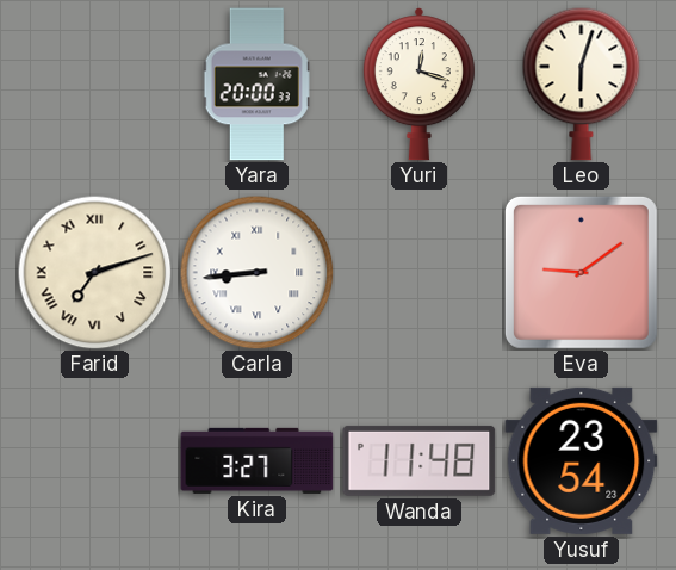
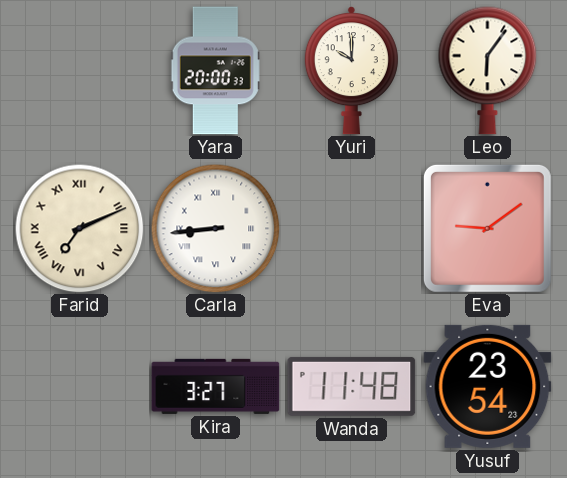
Yuri: 12:18 -> 10:00 (351, 71)
Leo: 6:03 -> 6:06 (488, 70)
Farid: 7:12 -> 7:11 (79, 228)
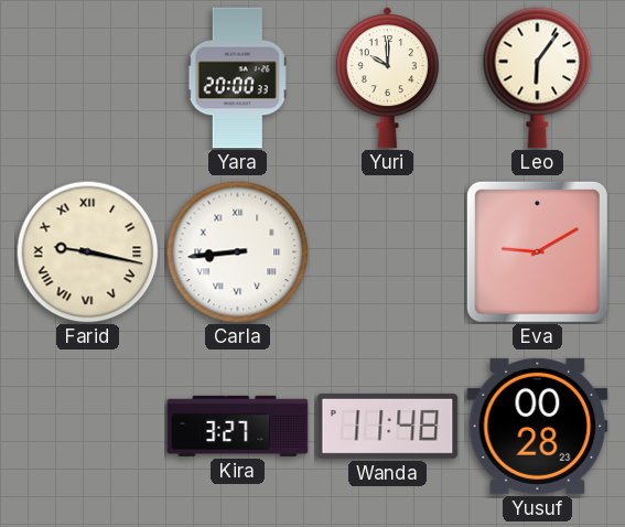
Farid: 7:11 -> 9:17 (87, 251)
Eva: 9:09 -> 9:10 (537, 251)
Yusuf: 23:54 -> 00:28 (538, 426)
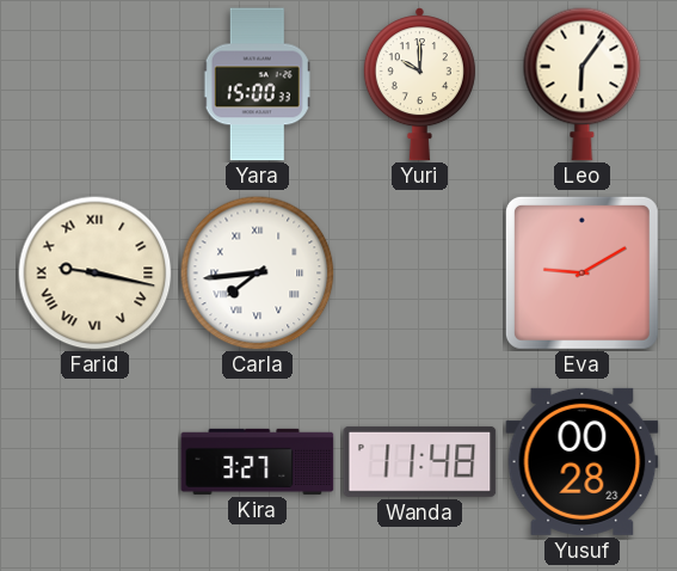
Yara: 20:00 -> 15:00 (258, 85)
Carla: 8:44 -> 7:44 (257, 272)
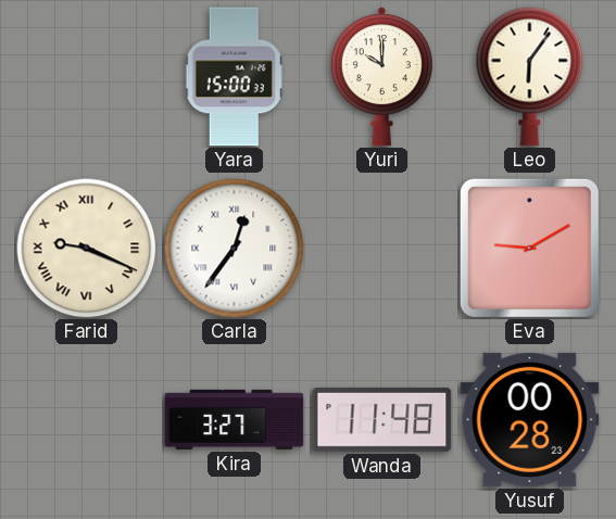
Farid: 9:17 -> 9:19 (86, 248)
Carla: 7:44 -> 12:36 (234, 248)
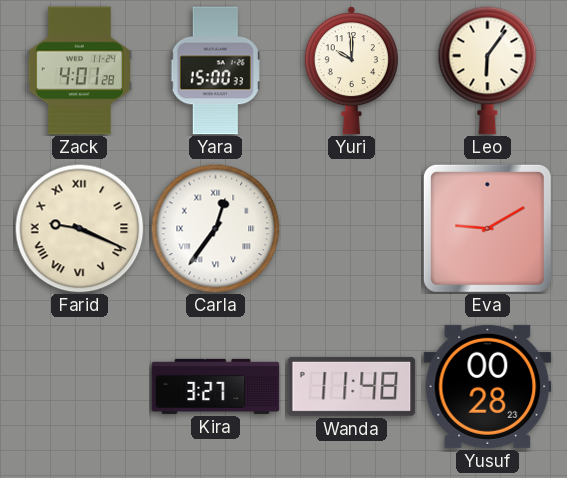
Zack: none -> 4:01 (80, 71)
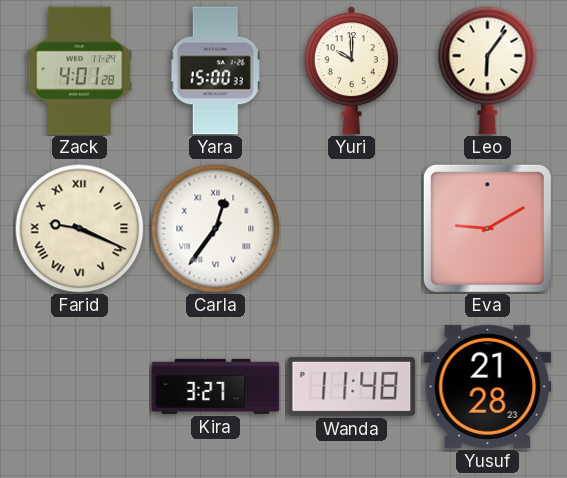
Yusuf: 00:28 -> 21:28 (488, 386)
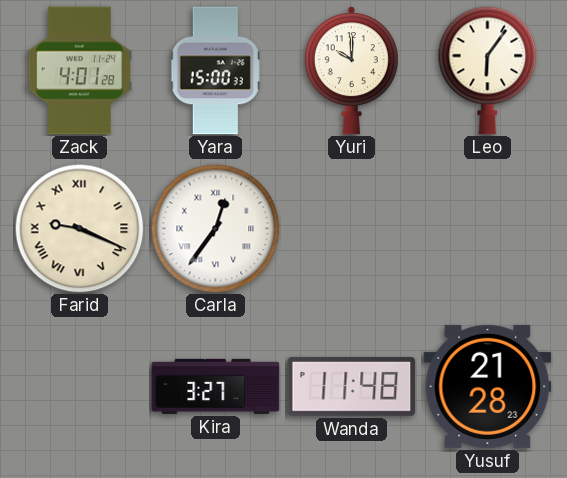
Eva: 9:10 -> none (487, 228)
